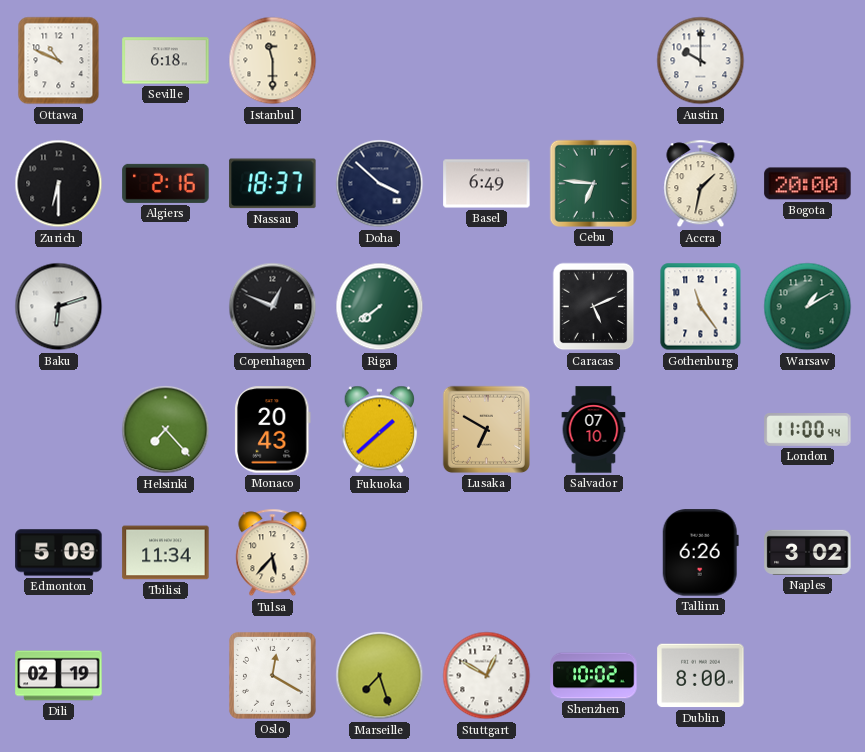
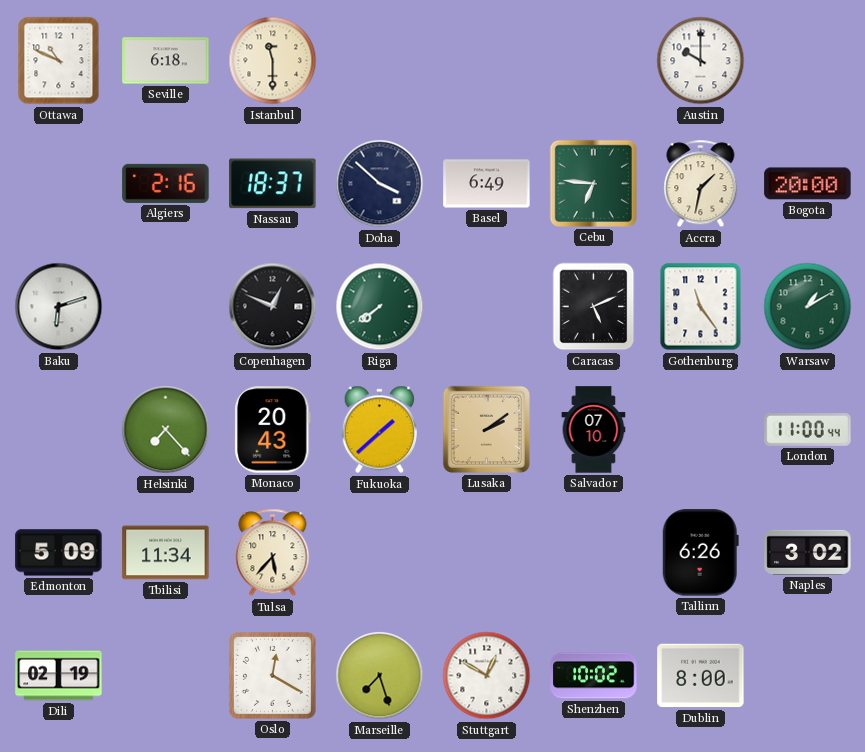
Zurich: 6:30 -> none (59, 184)
Lusaka: 6:50 -> 2:09 (486, 429)
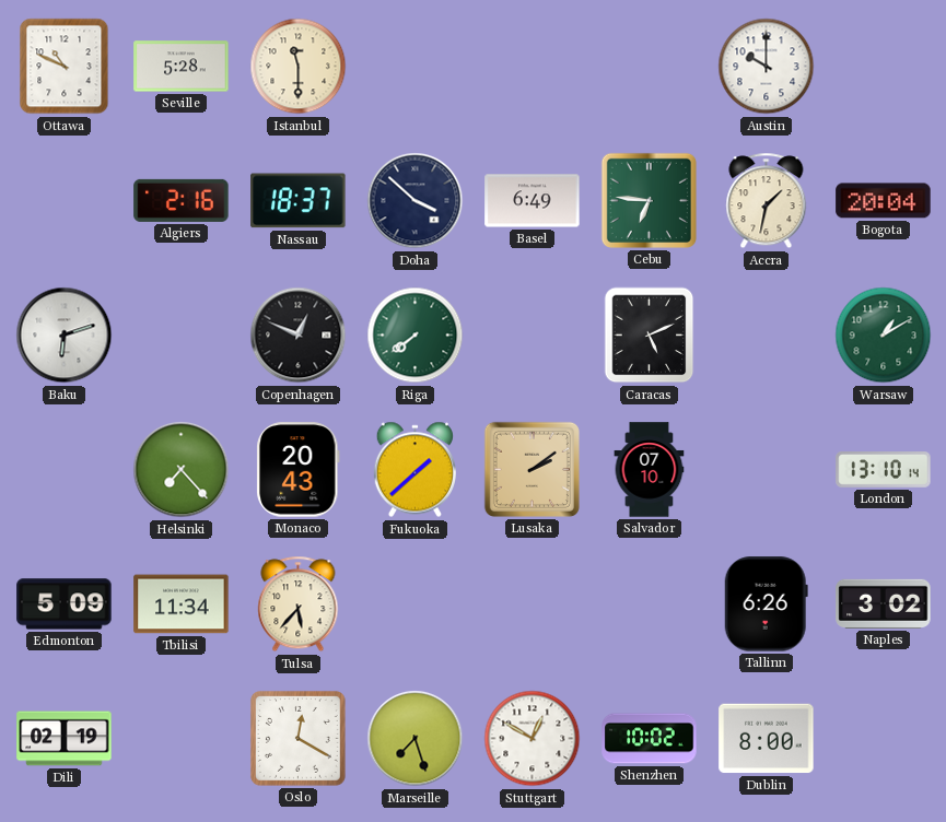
Seville: 6:18 -> 5:28 (182, 67)
Bogota: 20:00 -> 20:04 (884, 201)
Gothenburg: 11:24 -> none (701, 307)
London: 11:00 -> 13:10 (884, 470)
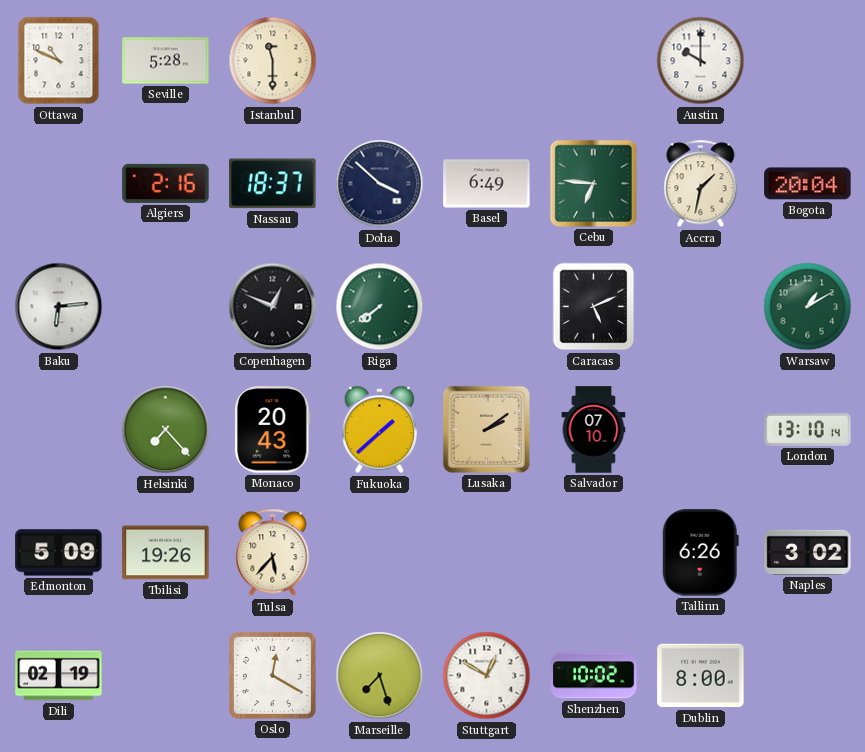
Baku: 6:12 -> 6:14 (59, 307)
Tbilisi: 11:34 -> 19:26 (166, 553)
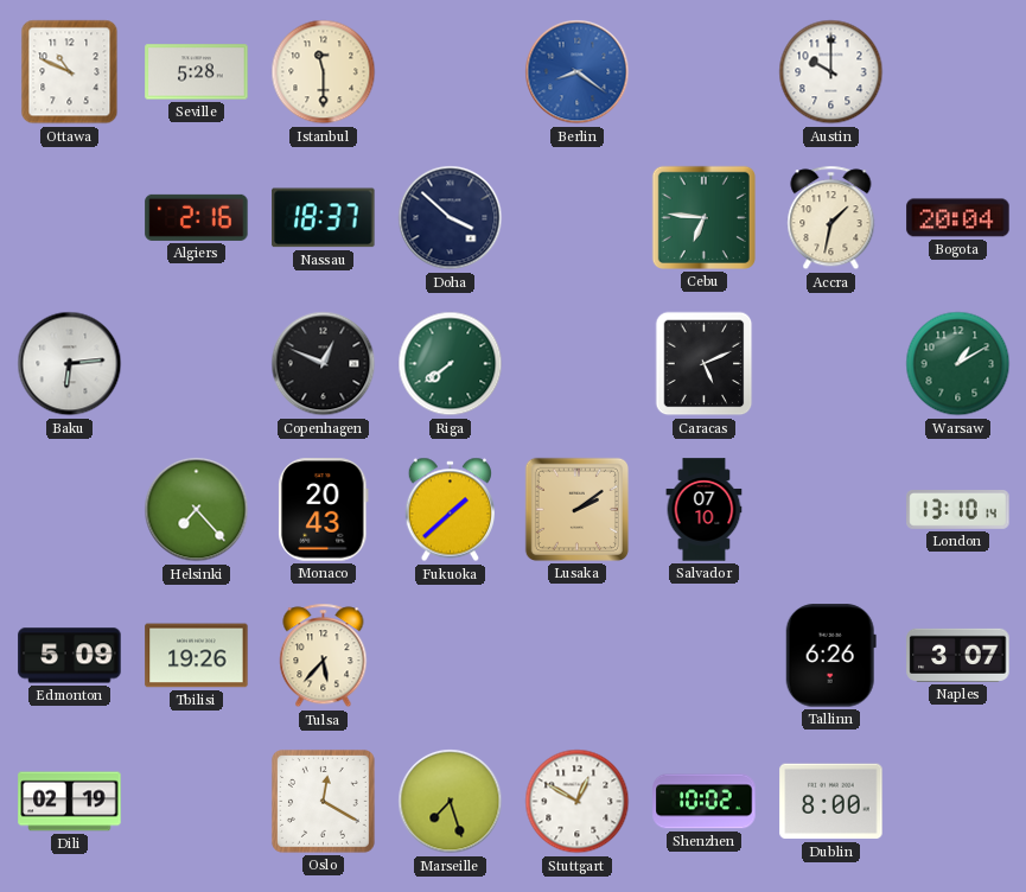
Berlin: none -> 8:21 (578, 72)
Basel: 6:49 -> none (487, 184)
Naples: 3:02 -> 3:07 (958, 655)
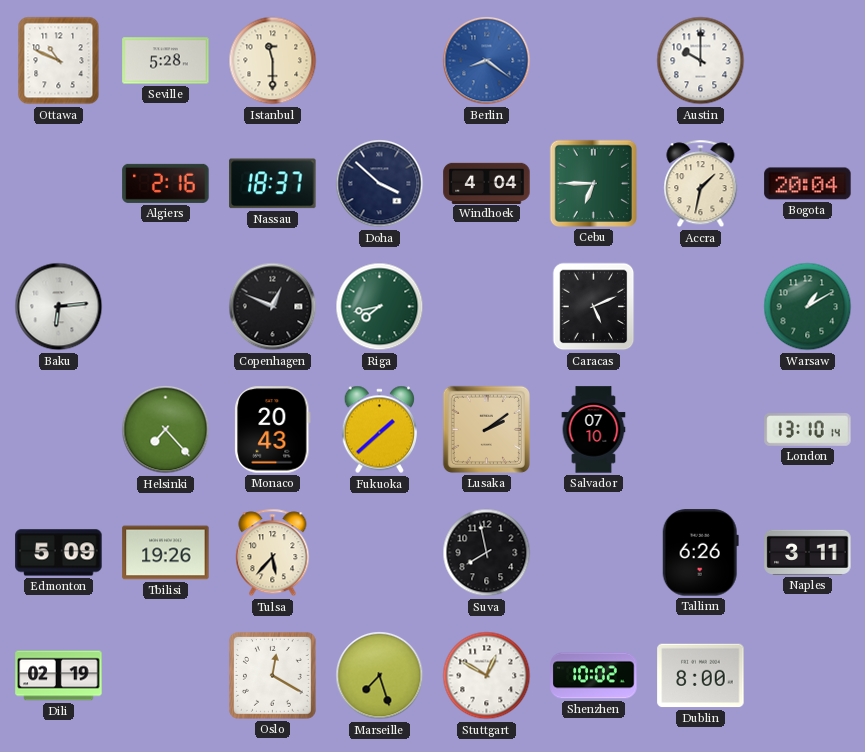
Windhoek: none -> 4:04 (487, 183)
Cebu: 6:46 -> 6:45 (593, 183)
Riga: 7:39 -> 7:43 (380, 307)
Suva: none -> 7:58 (487, 553)
Naples: 3:07 -> 3:11 (808, 552)
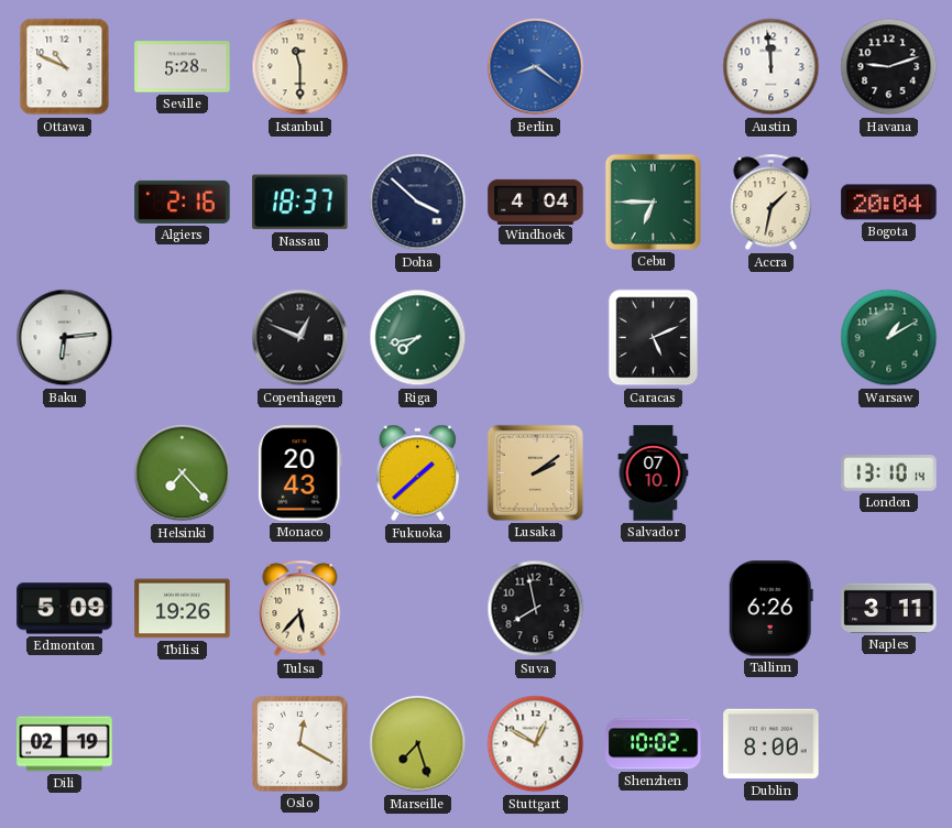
Austin: 10:00 -> 11:59 (772, 67)
Havana: none -> 9:12 (889, 67)
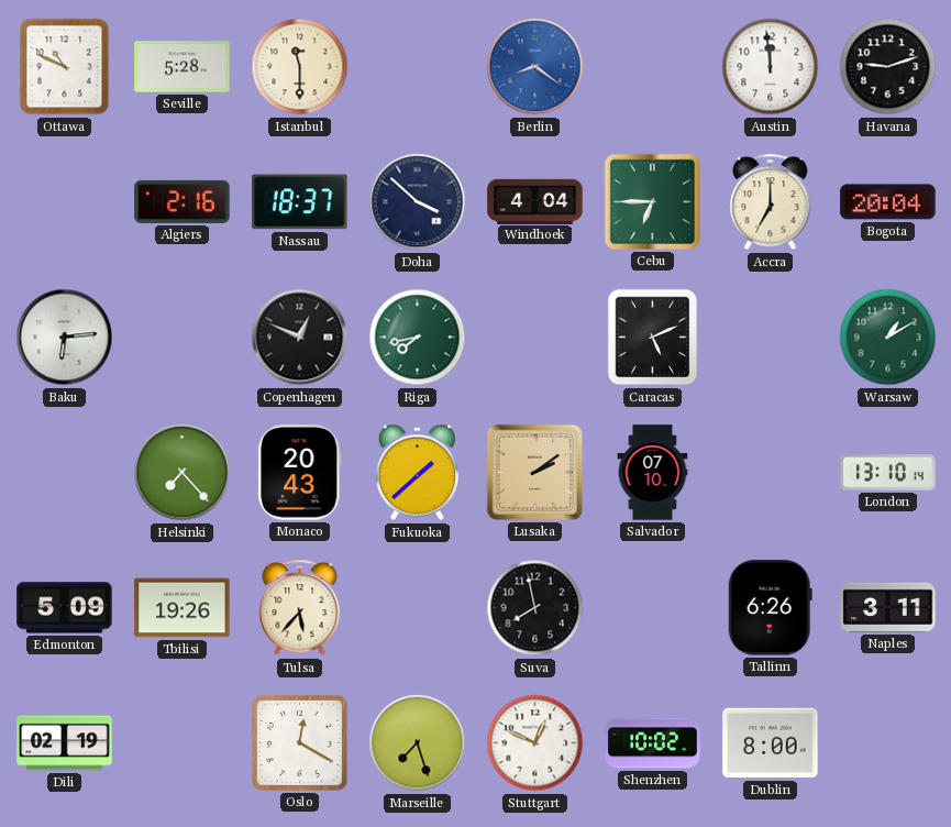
Accra: 1:32 -> 7:00 (771, 202)
Stuttgart: 12:50 -> 12:49 (535, 743)
